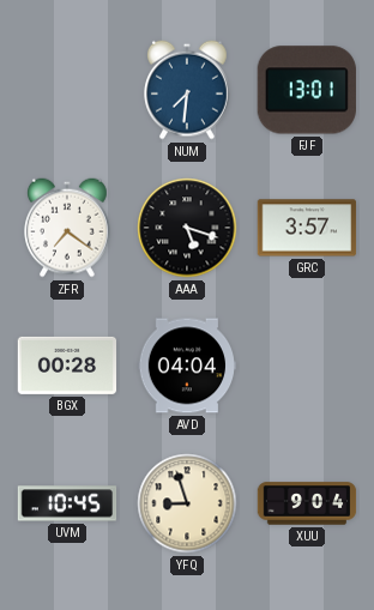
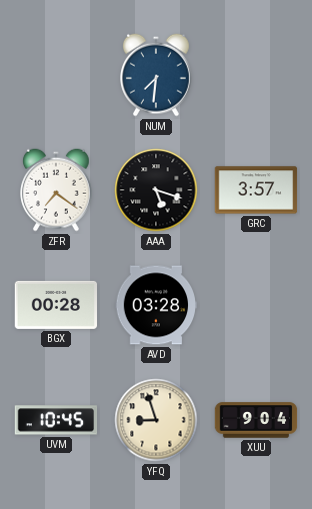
FJF: 13:01 -> none (307, 90)
AVD: 04:04 -> 03:28 (156, 305)
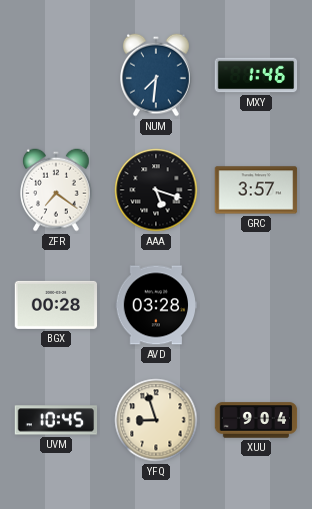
MXY: none -> 1:46 (256, 75)
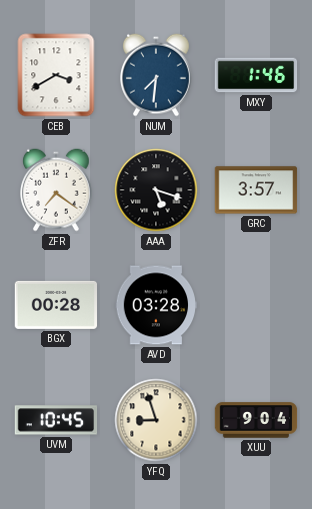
CEB: none -> 3:40 (56, 75)
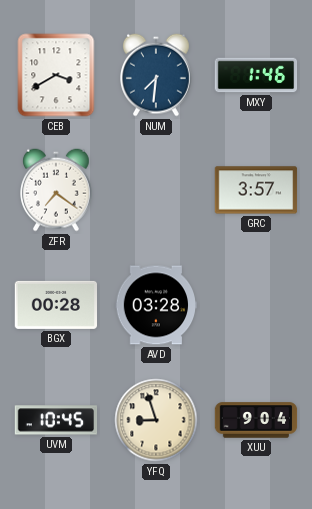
AAA: 5:18 -> none (156, 190)
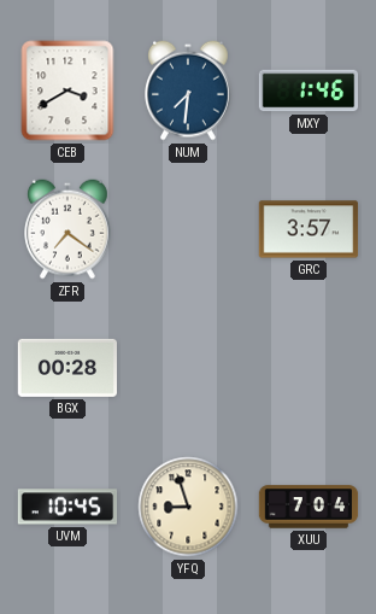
AVD: 03:28 -> none (156, 305)
XUU: 9:04 -> 7:04 (309, 507)
